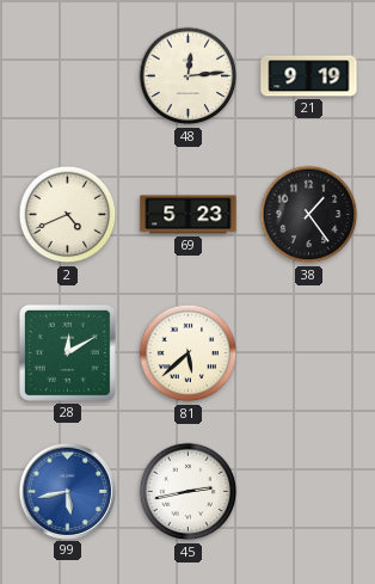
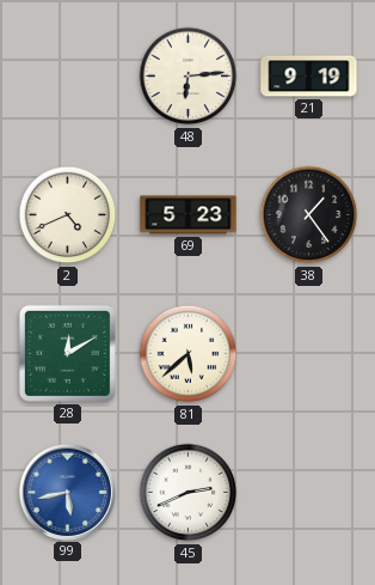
48: 12:14 -> 6:14 (189, 77)
45: 2:43 -> 2:41 (189, 493)
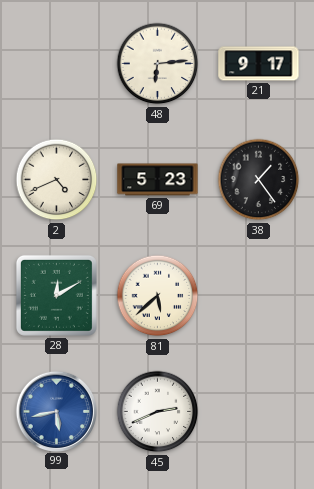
21: 9:19 -> 9:17 (259, 64)
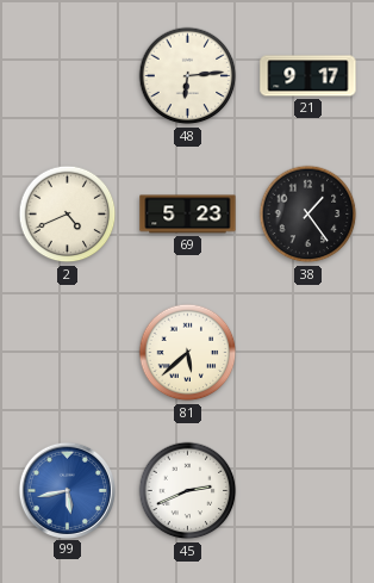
28: 12:10 -> none (56, 295)
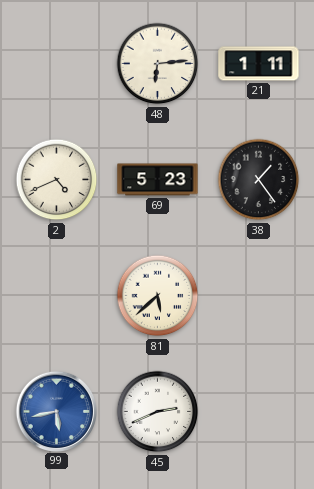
21: 9:17 -> 1:11 (259, 64)
